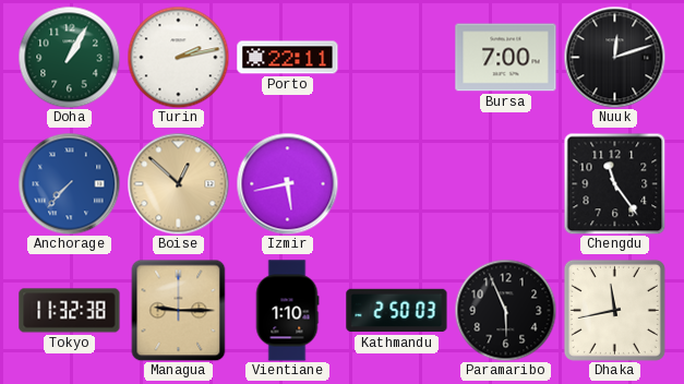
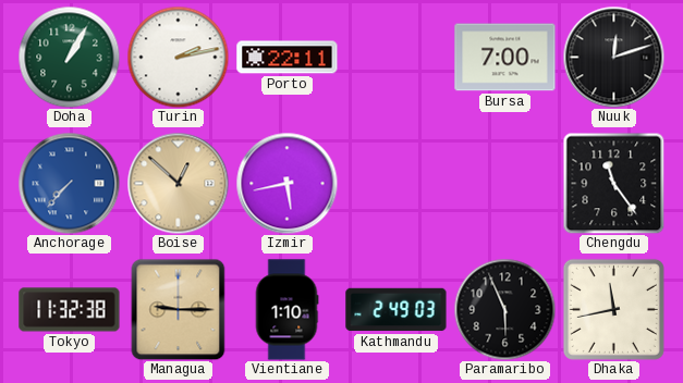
Kathmandu: 2:50 -> 2:49 (397, 310)
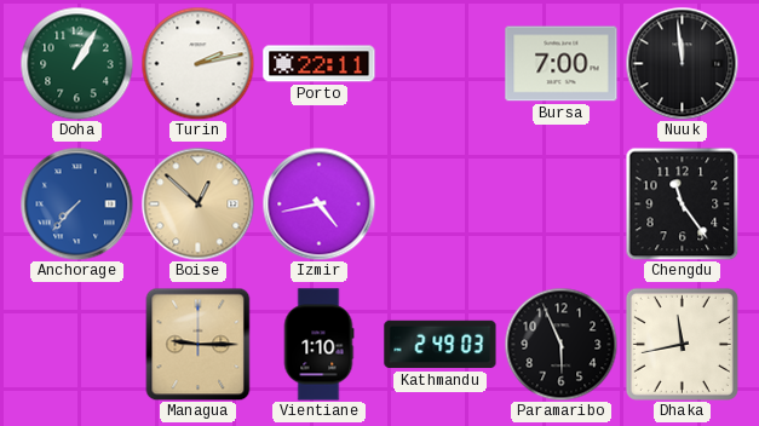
Nuuk: 12:12 -> 11:59 (682, 63)
Izmir: 5:43 -> 4:43 (318, 203)
Tokyo: 11:32 -> none (70, 310)
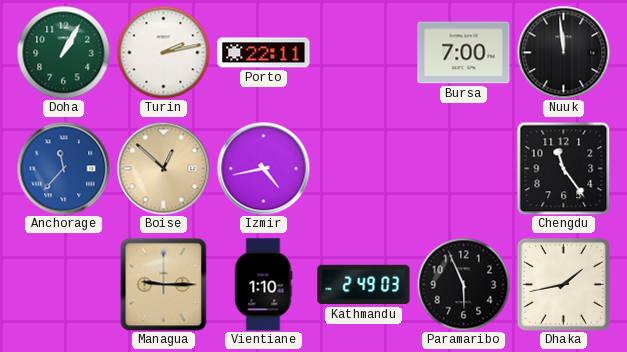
Anchorage: 7:37 -> 11:37 (63, 168)
Dhaka: 11:43 -> 1:43 (563, 284)
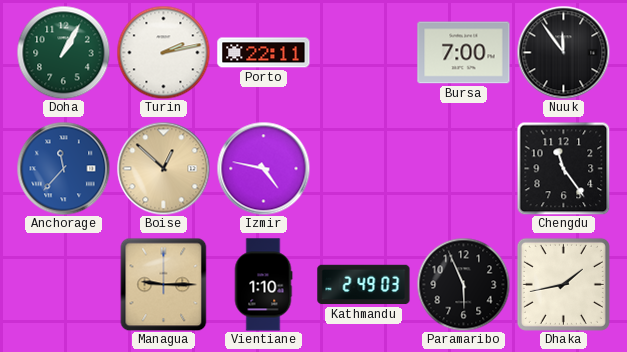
Nuuk: 11:59 -> 11:54 (563, 52)
Izmir: 4:43 -> 4:47 (263, 168)
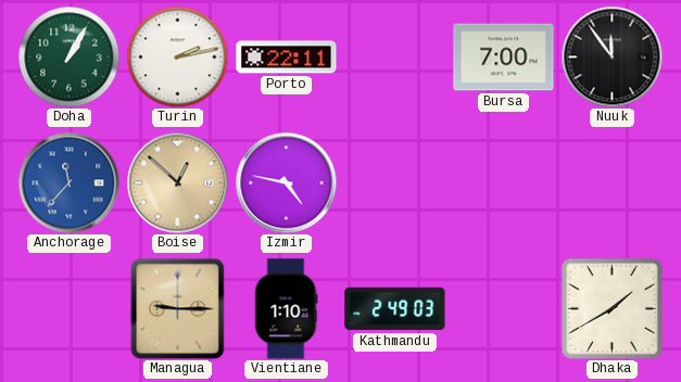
Chengdu: 11:24 -> none (563, 168)
Paramaribo: 5:56 -> none (463, 284)
Dhaka: 1:43 -> 1:40 (611, 308)
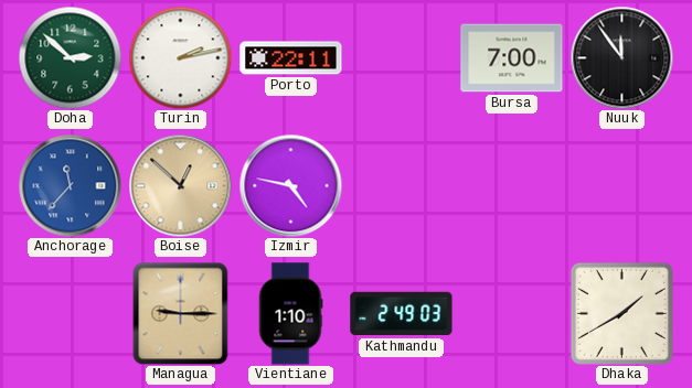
Doha: 1:05 -> 2:52 (70, 57)
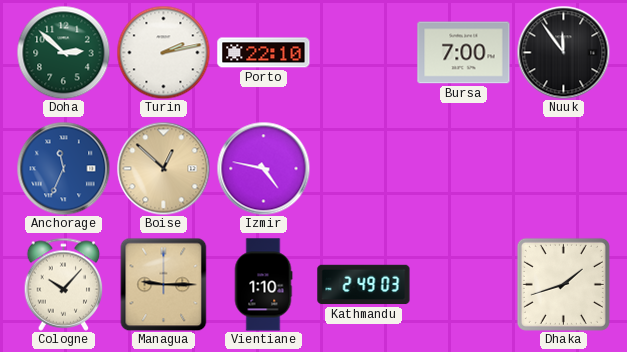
Porto: 22:11 -> 22:10 (264, 53)
Anchorage: 11:37 -> 11:34 (63, 168)
Cologne: none -> 10:07 (64, 284)
Dhaka: 1:40 -> 1:42 (563, 284)
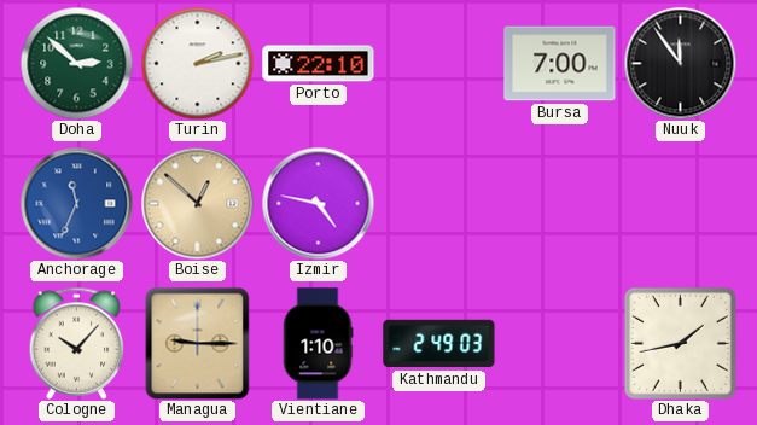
Dhaka: 1:42 -> 1:43 (680, 343)
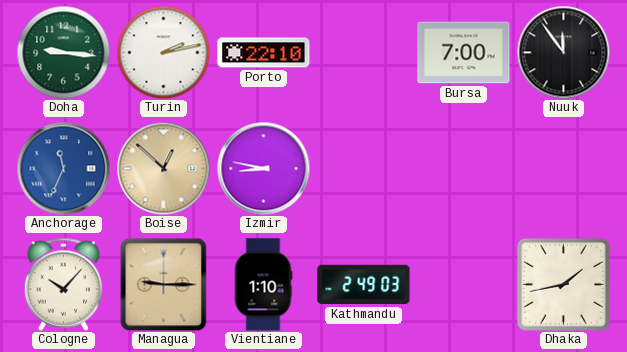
Doha: 2:52 -> 9:16 (63, 52)
Izmir: 4:47 -> 8:47 (263, 168)
